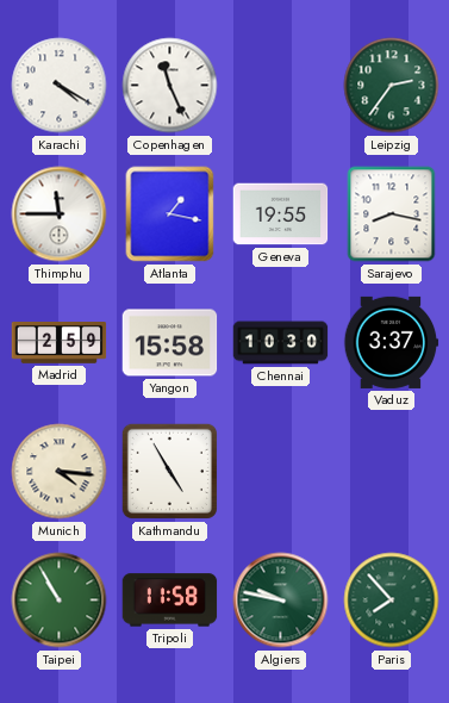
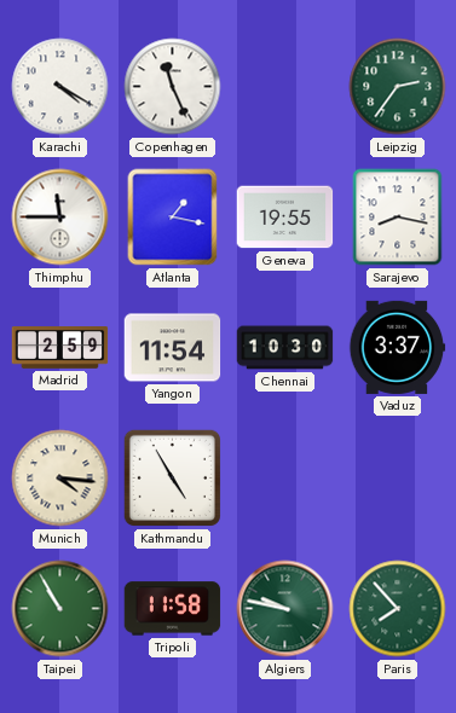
Yangon: 15:58 -> 11:54 (173, 348)
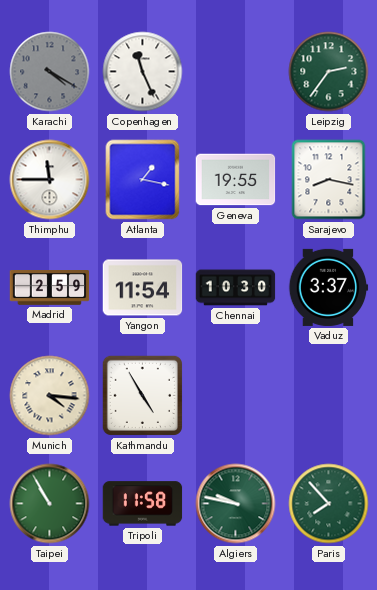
Karachi dial: white -> grey (50, 72)
